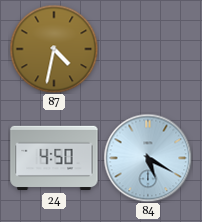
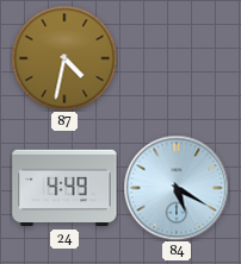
24: 4:50 -> 4:49 (64, 188)
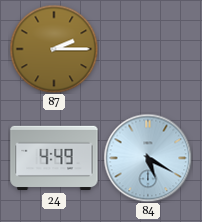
87: 4:32 -> 2:15 (54, 49)
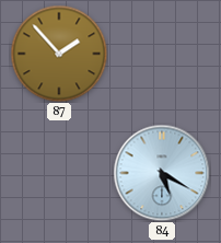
87: 2:15 -> 1:53 (59, 54)
24: 4:49 -> none (54, 158)
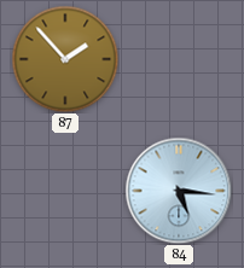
84: 5:20 -> 5:16 (179, 191)
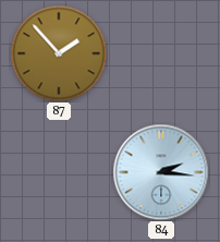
84: 5:16 -> 2:16 (161, 172)
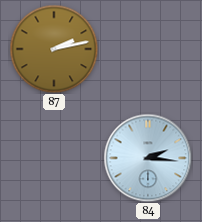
87: 1:53 -> 2:13 (54, 49)
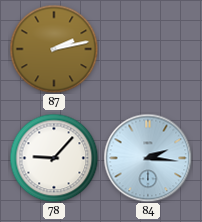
78: none -> 9:07 (54, 158)
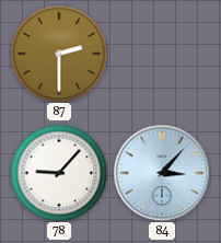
87: 2:13 -> 2:30 (59, 54)
84: 2:16 -> 3:07 (162, 173)
